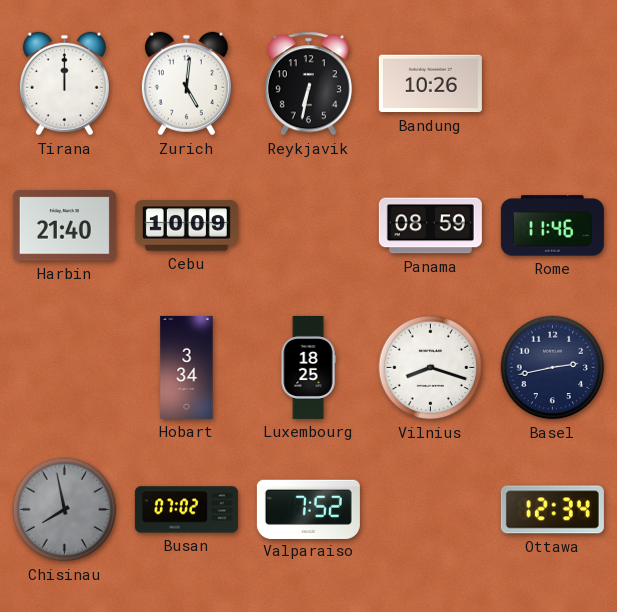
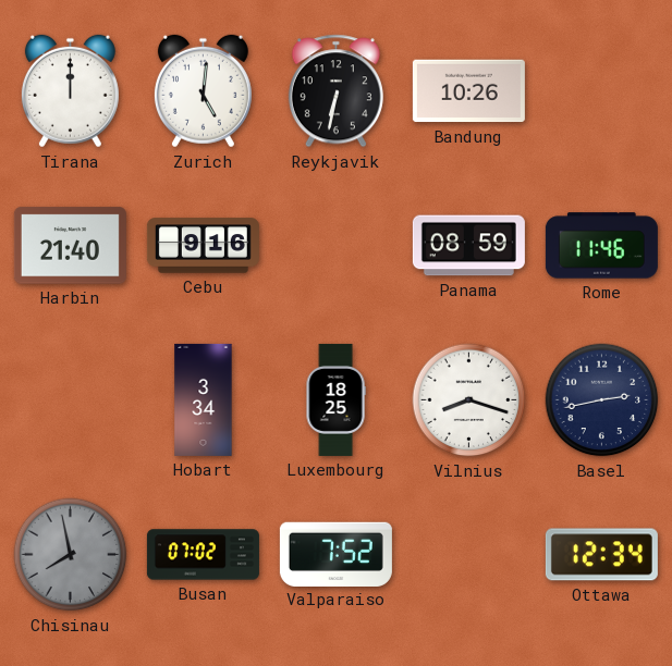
Cebu: 10:09 -> 9:16 (203, 246)
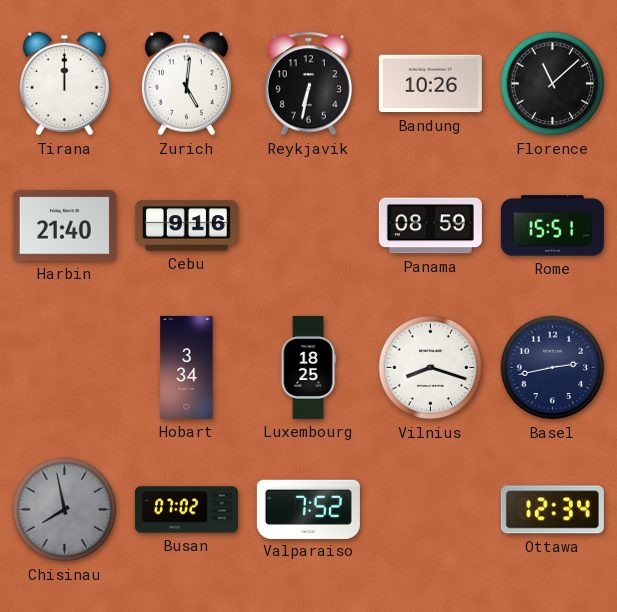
Florence: none -> 11:08 (553, 84)
Rome: 11:46 -> 15:51 (552, 226)
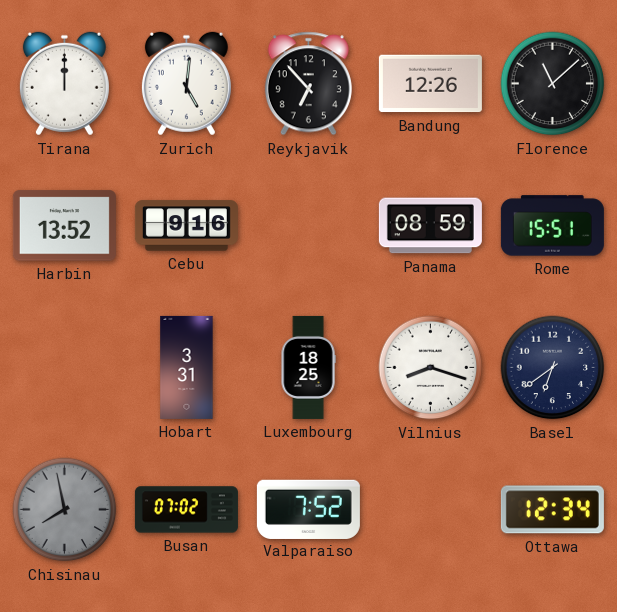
Reykjavik: 6:32 -> 6:53 (308, 84)
Bandung: 10:26 -> 12:26 (430, 84)
Harbin: 21:40 -> 13:52 (64, 226)
Hobart: 3:34 -> 3:31 (187, 367)
Basel: 2:43 -> 6:39 (553, 368)
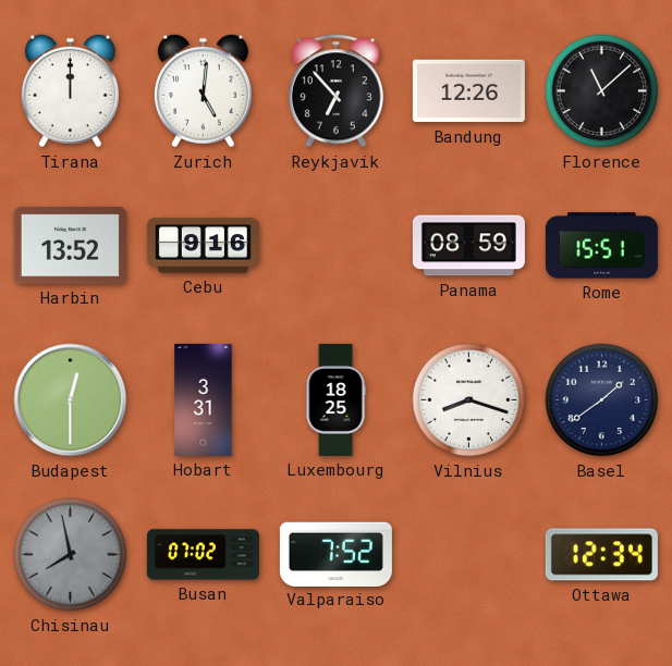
Budapest: none -> 12:30 (71, 400)
Basel: 6:39 -> 1:39 (602, 400)
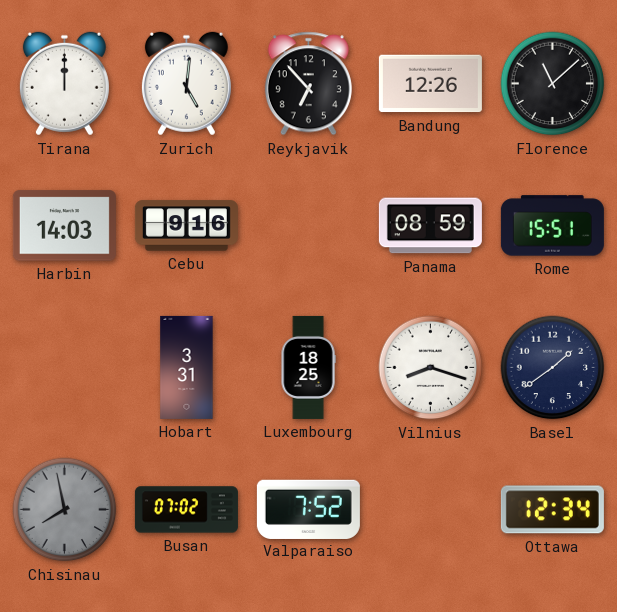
Harbin: 13:52 -> 14:03 (64, 226)
Budapest: 12:30 -> none (71, 400)
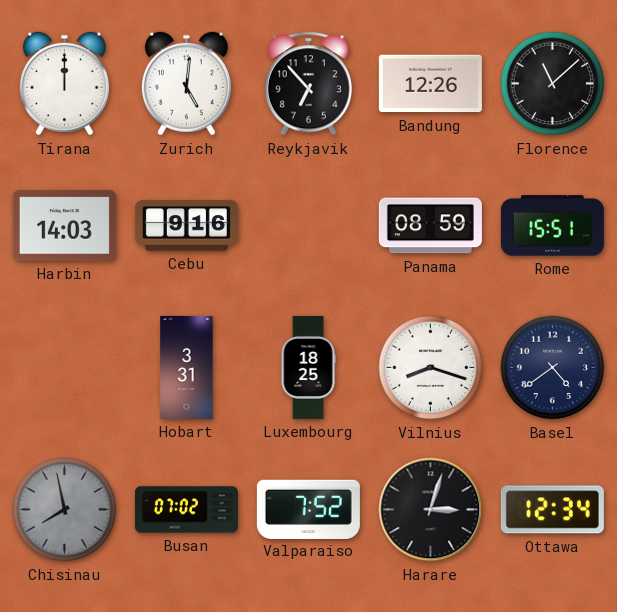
Basel: 1:39 -> 4:39 (553, 368)
Harare: none -> 3:03 (431, 510)
